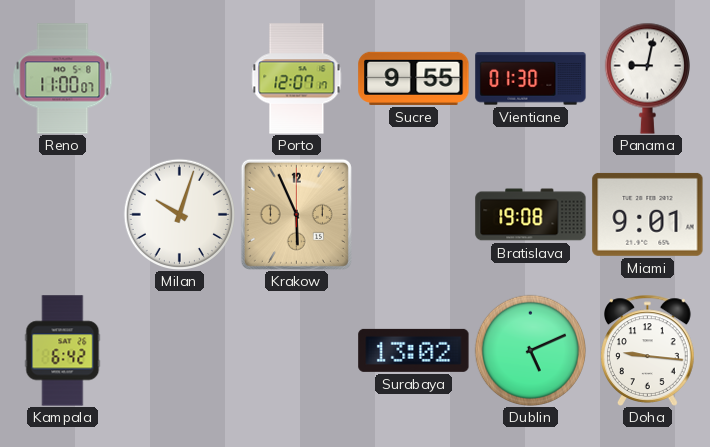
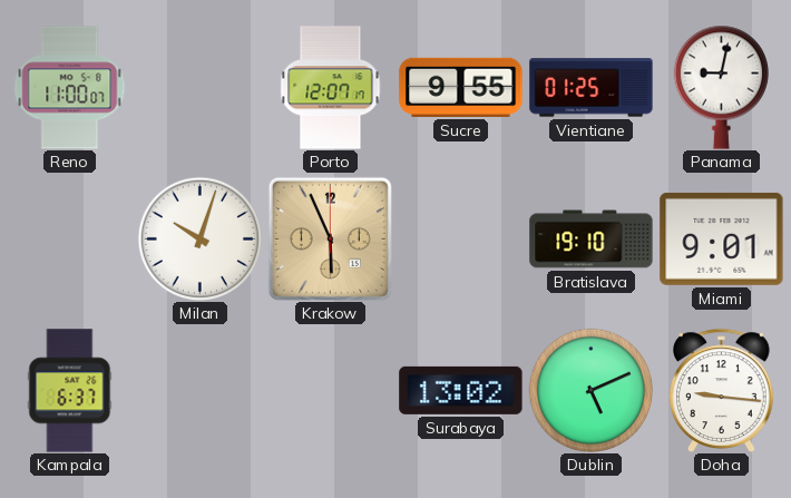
Vientiane: 01:30 -> 01:25 (592, 88)
Bratislava: 19:08 -> 19:10 (592, 240)
Kampala: 6:42 -> 6:37 (70, 391)
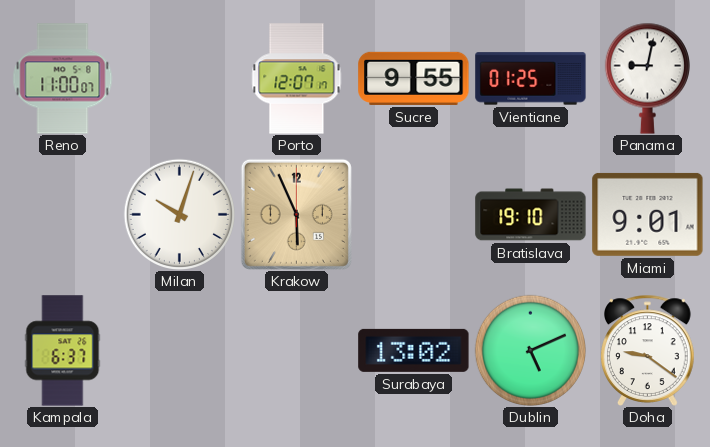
Doha: 9:16 -> 9:21 (648, 350)
